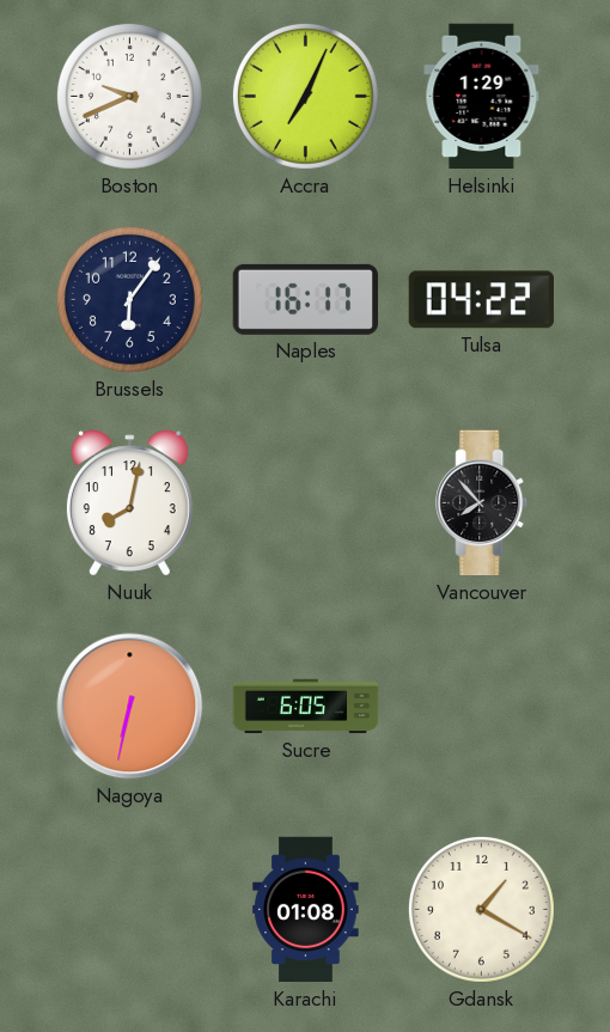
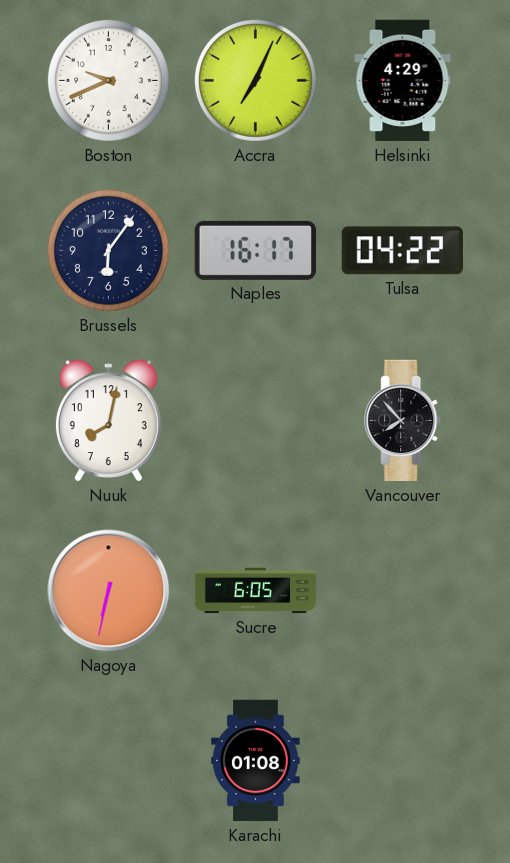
Helsinki: 1:29 -> 4:29 (403, 81)
Gdansk: 1:20 -> none (481, 909)
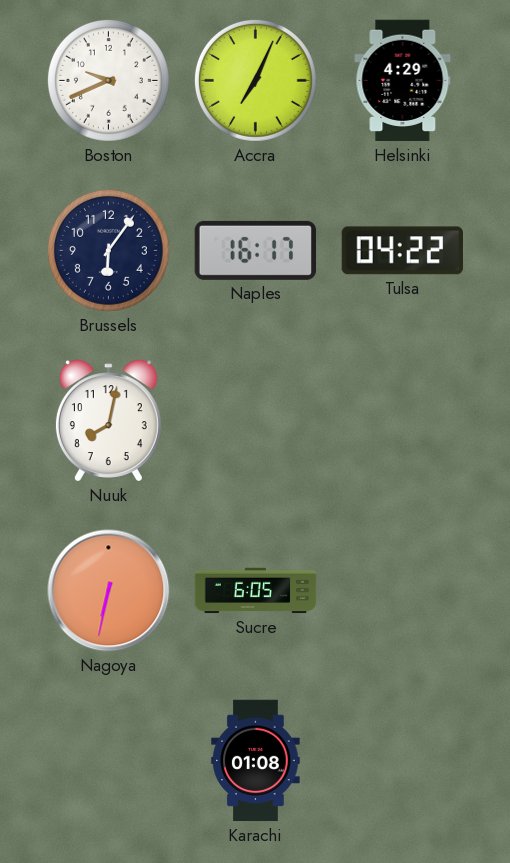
Vancouver: 7:53 -> none (403, 421)
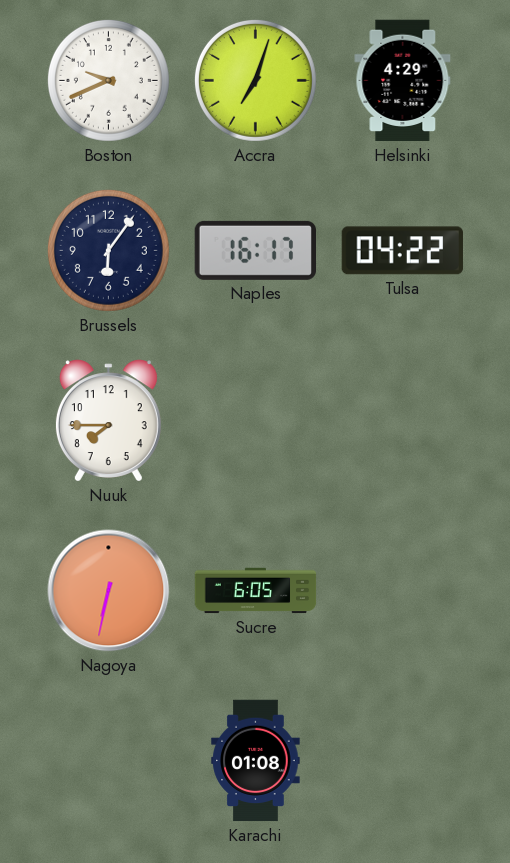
Accra: 7:04 -> 7:03 (255, 80)
Nuuk: 8:02 -> 7:45 (108, 421)
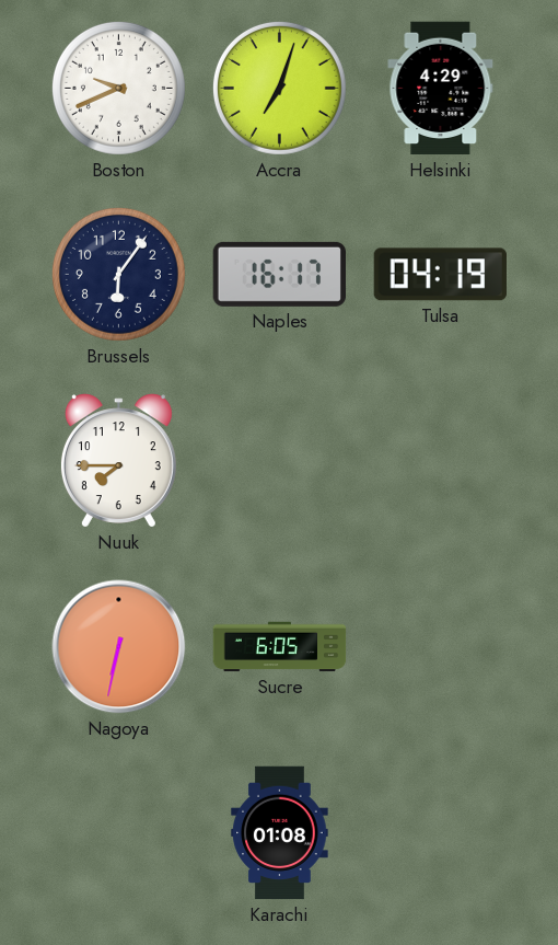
Tulsa: 04:22 -> 04:19 (440, 275)
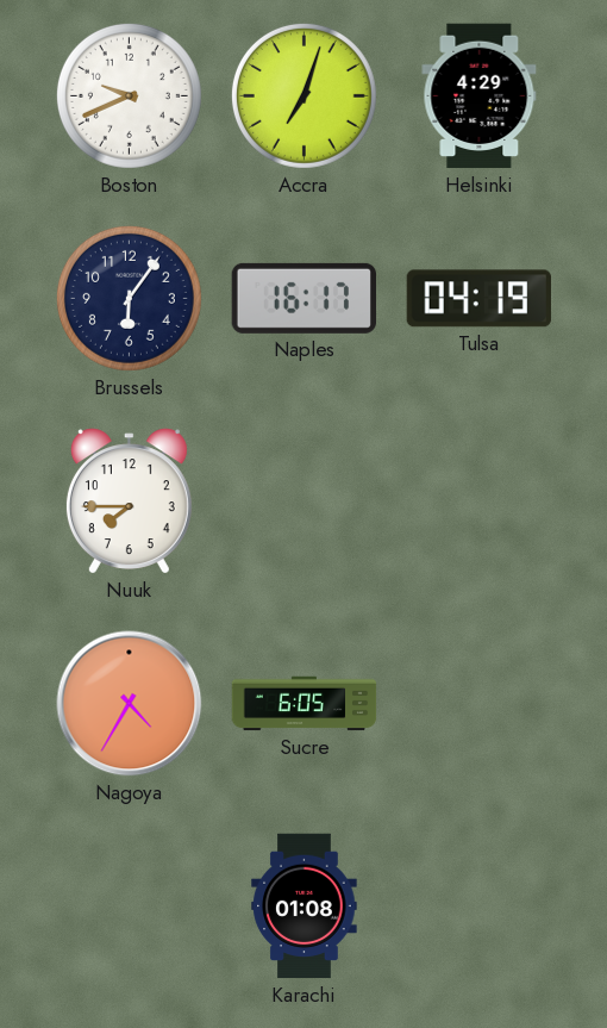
Nagoya: 6:32 -> 4:35 (130, 704)
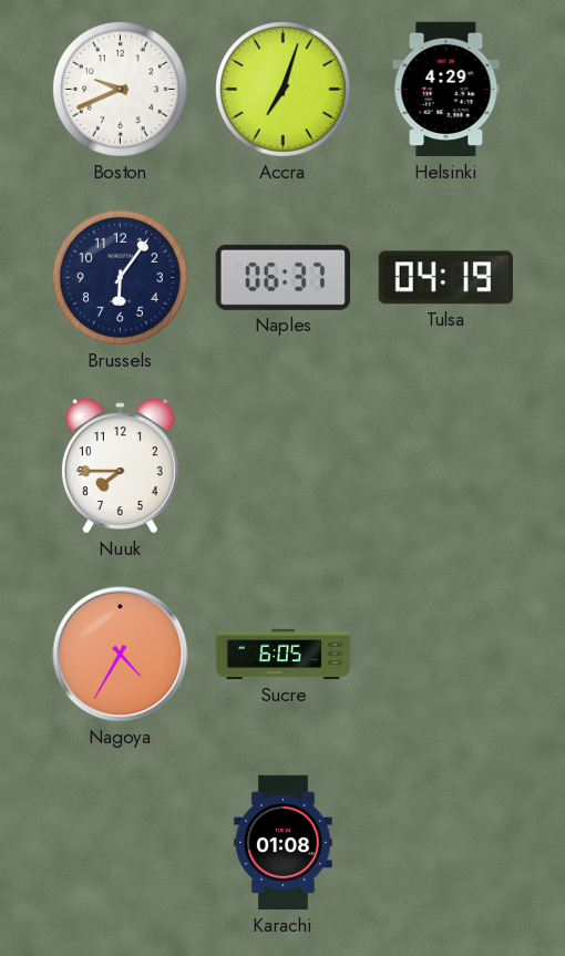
Naples: 16:17 -> 06:37 (282, 277)
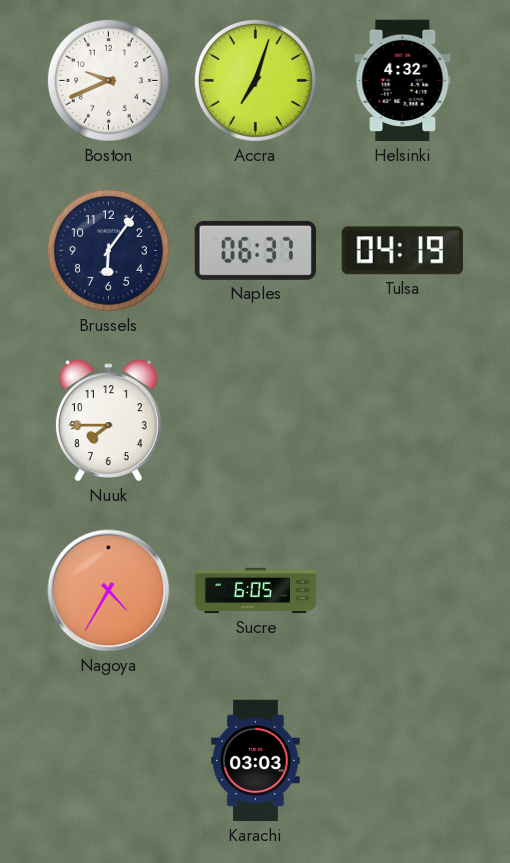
Helsinki: 4:29 -> 4:32 (403, 81)
Karachi: 01:08 -> 03:03 (256, 761)
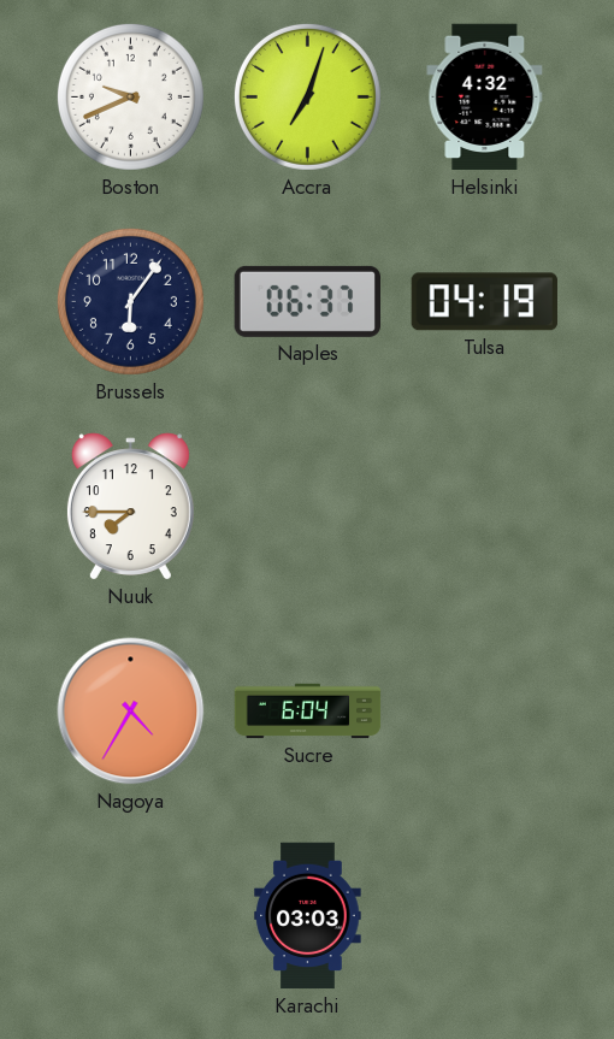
Sucre: 6:05 -> 6:04 (308, 712)
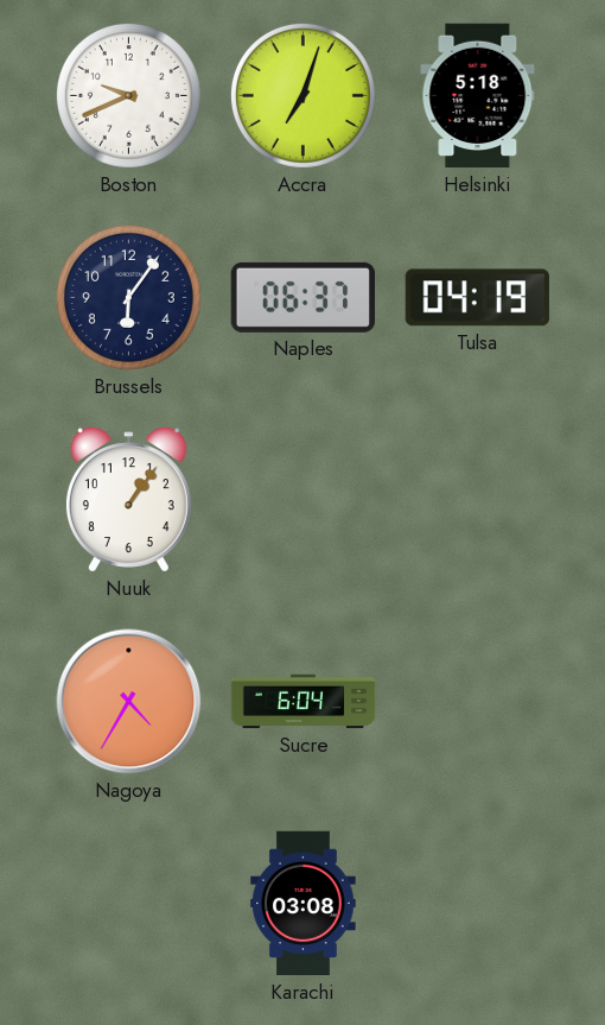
Helsinki: 4:32 -> 5:18 (478, 96)
Nuuk: 7:45 -> 1:06 (128, 500)
Karachi: 03:03 -> 03:08 (304, 904)
